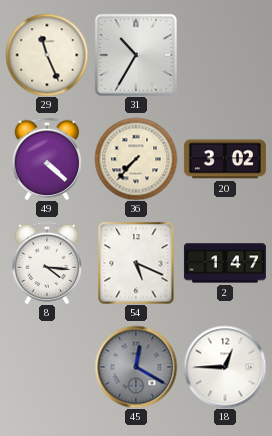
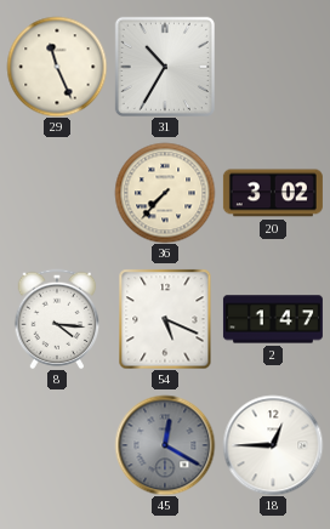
49: 4:22 -> none (47, 159)
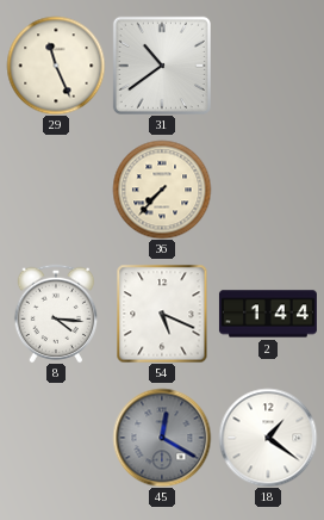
31: 10:35 -> 10:39 (162, 66)
20: 3:02 -> none (273, 193)
2: 1:47 -> 1:44 (268, 314)
18: 12:45 -> 1:21 (268, 438)
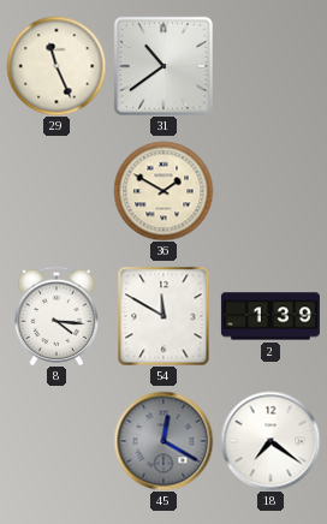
36: 7:37 -> 1:50 (163, 191)
54: 5:19 -> 11:50 (163, 316)
2: 1:44 -> 1:39 (270, 316)
18: 1:21 -> 7:21 (270, 441)
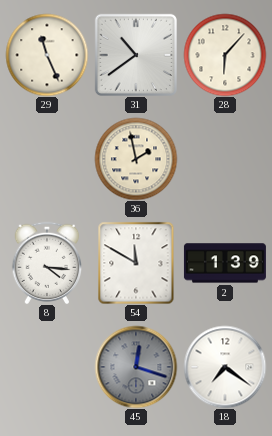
28: none -> 6:07 (225, 55)
36: 1:50 -> 1:58 (136, 159)
45: 12:20 -> 12:18 (136, 367)
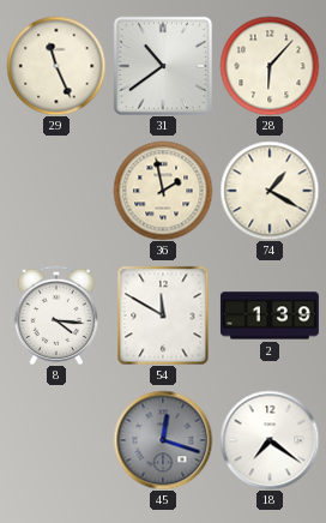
74: none -> 1:20 (270, 191)
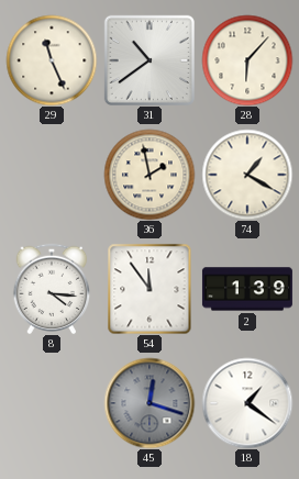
54: 11:50 -> 11:54 (149, 289)
18: 7:21 -> 1:21 (247, 403)
